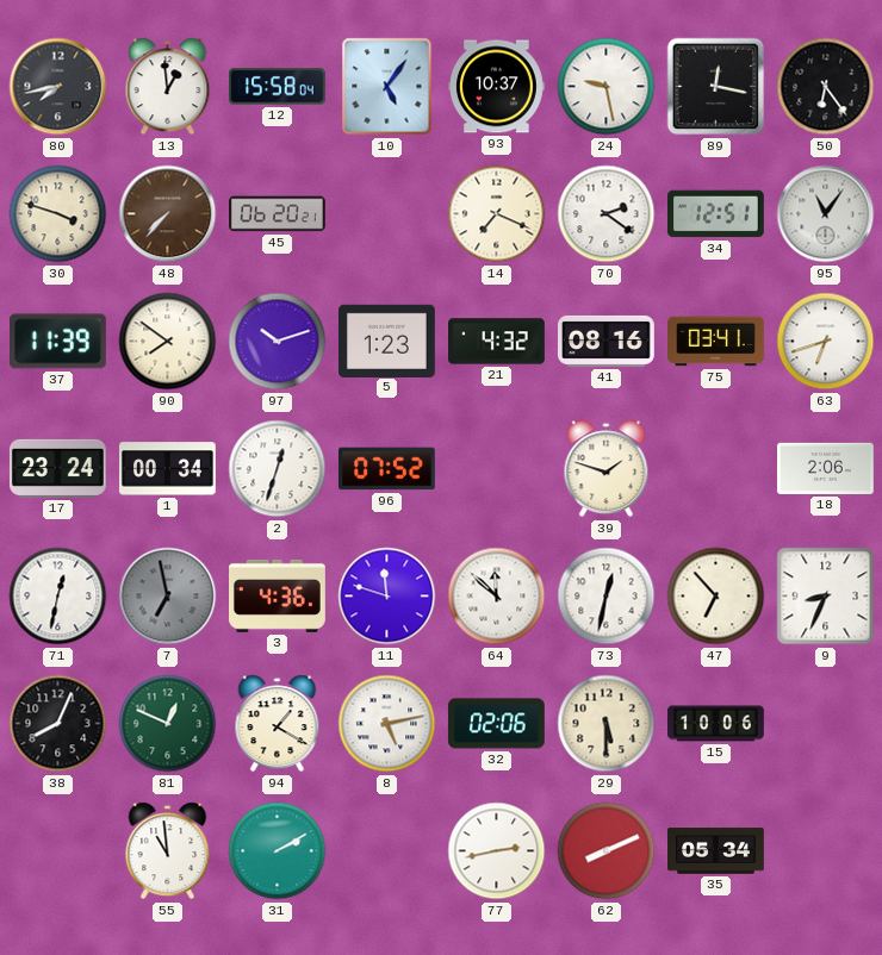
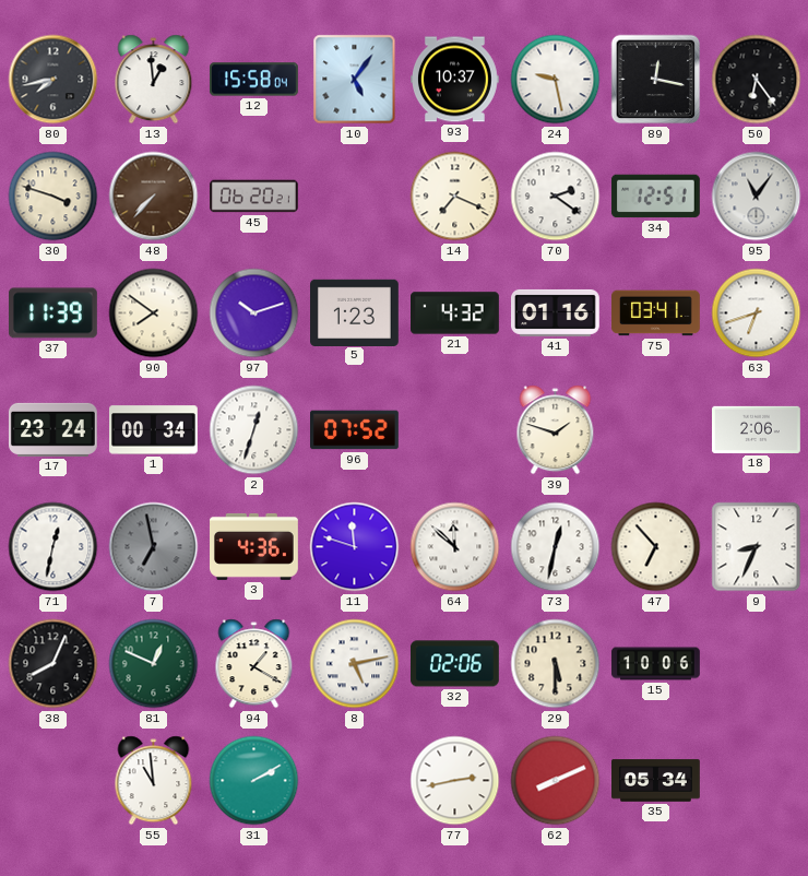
41: 08:16 -> 01:16 (556, 312)
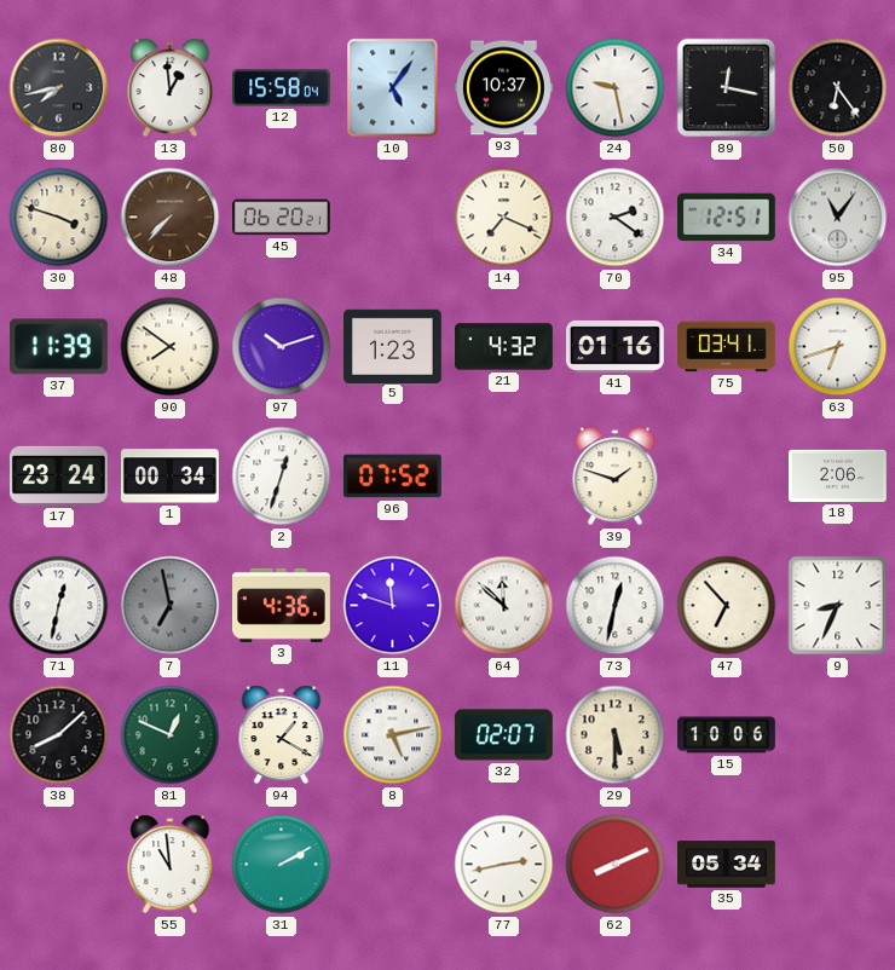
38: 8:04 -> 8:08 (59, 735)
32: 02:06 -> 02:07 (503, 735)
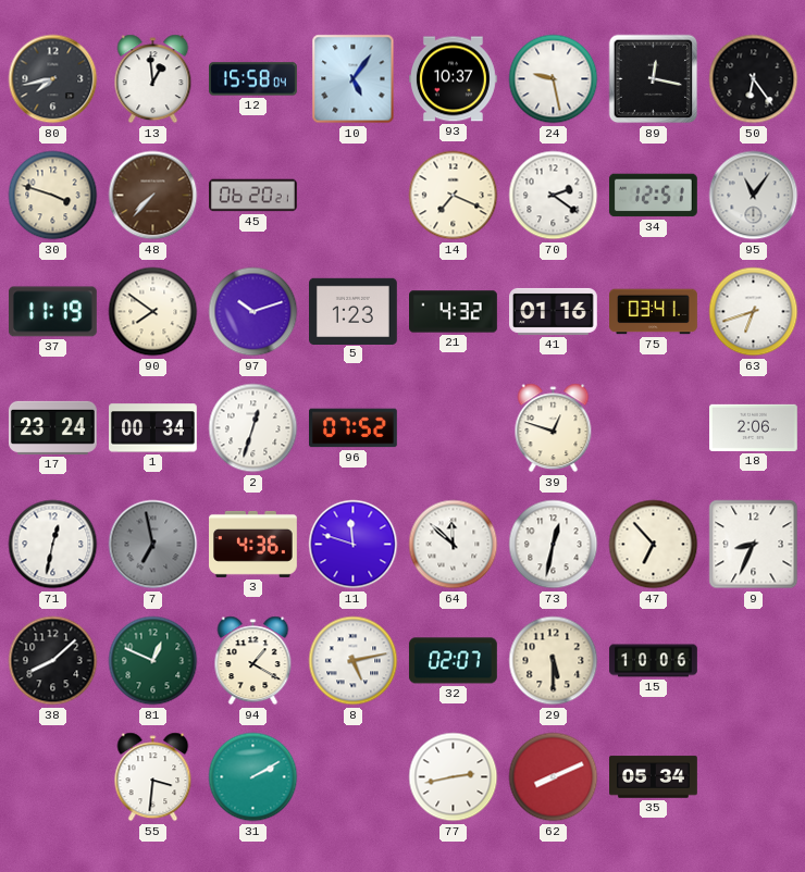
37: 11:39 -> 11:19 (52, 312)
39: 1:48 -> 12:48 (554, 428)
55: 10:59 -> 3:31 (153, 777)
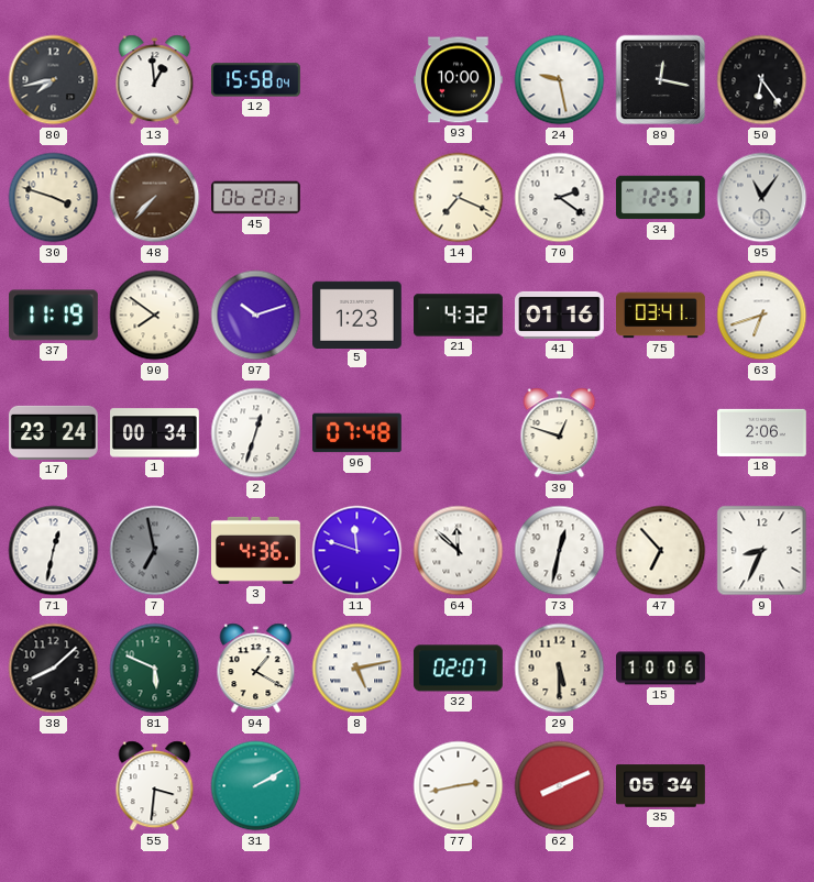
10: 5:06 -> none (354, 79)
93: 10:37 -> 10:00 (459, 80)
96: 07:52 -> 07:48 (358, 433)
81: 12:49 -> 5:49 (155, 669)
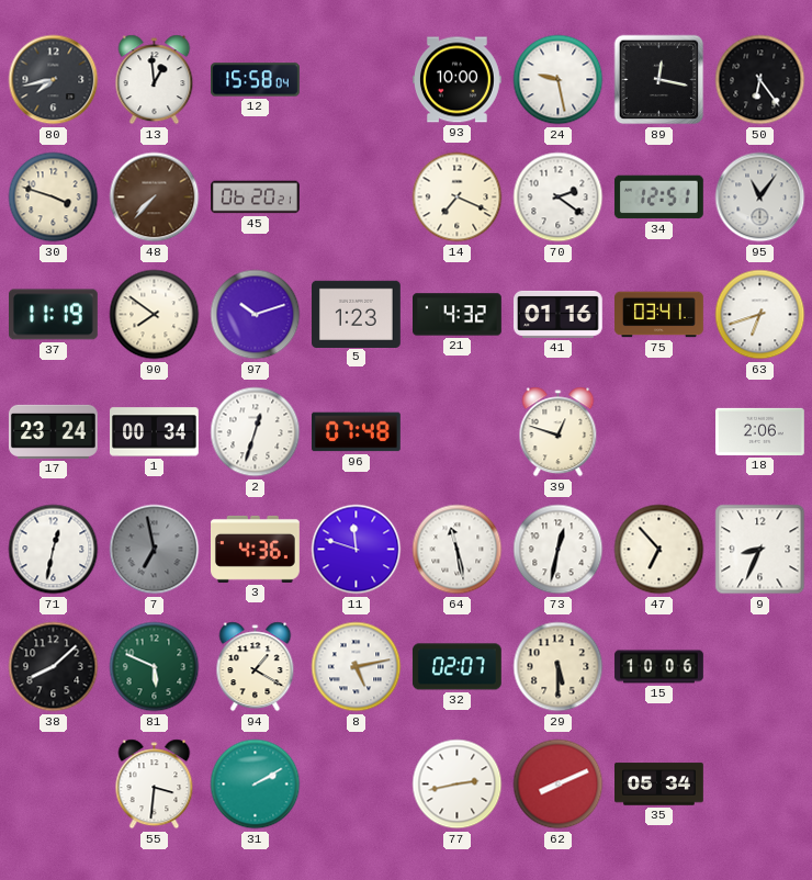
64: 11:52 -> 11:28 (458, 550)
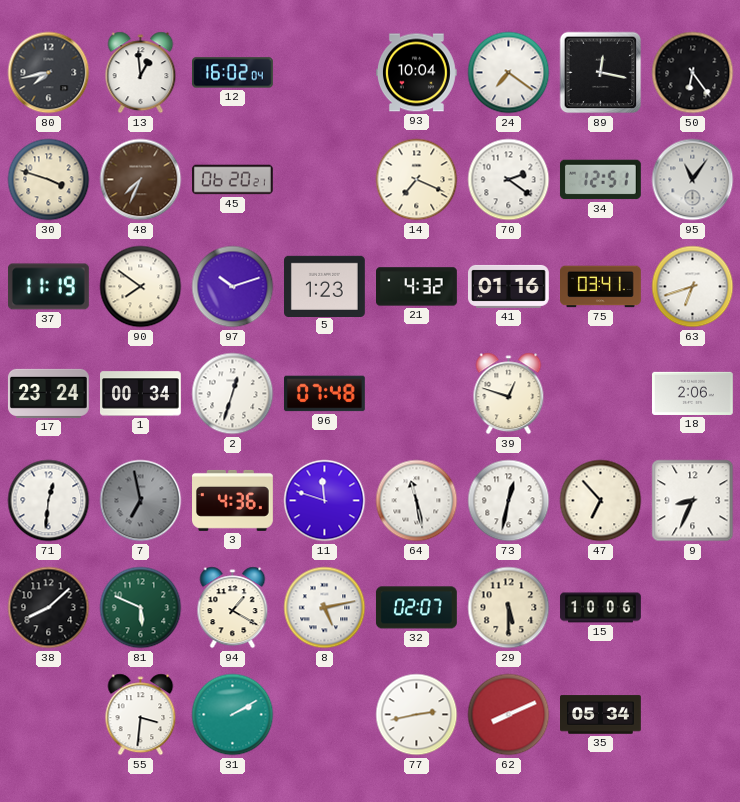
12: 15:58 -> 16:02 (233, 73)
93: 10:00 -> 10:04 (417, 73)
24: 9:28 -> 7:21 (509, 73)
48: 7:37 -> 7:34 (141, 180)
71: 12:32 -> 12:31 (49, 501)
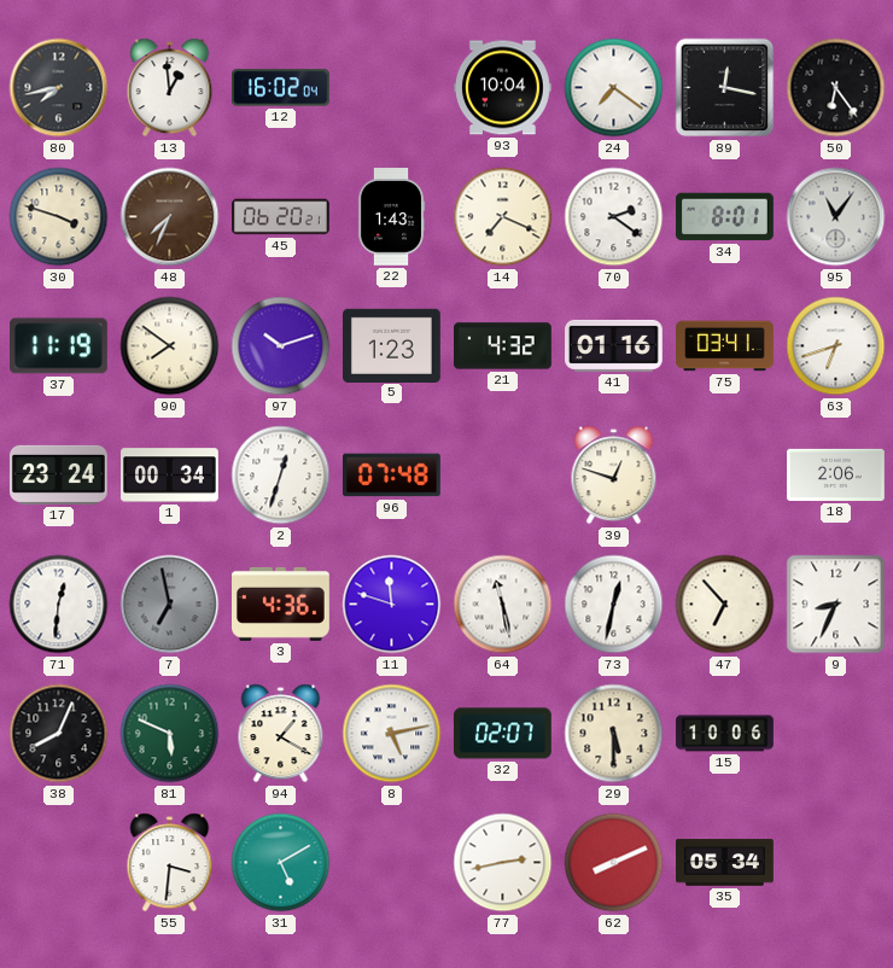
22: none -> 1:43 (391, 217)
34: 12:51 -> 8:01 (724, 217)
38: 8:08 -> 8:04 (59, 734)
31: 2:10 -> 5:10 (281, 863)
